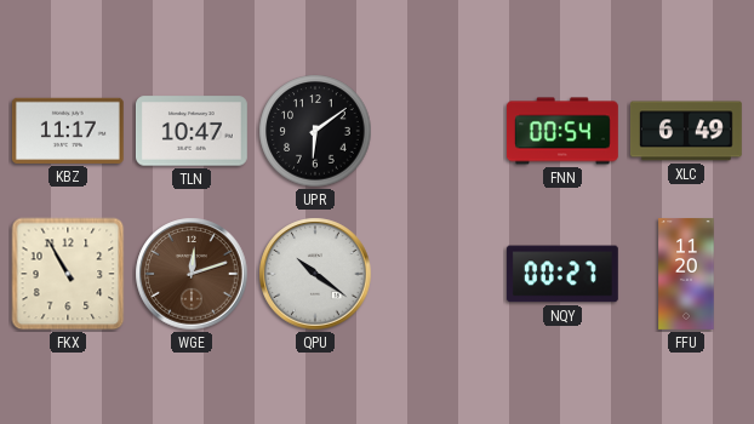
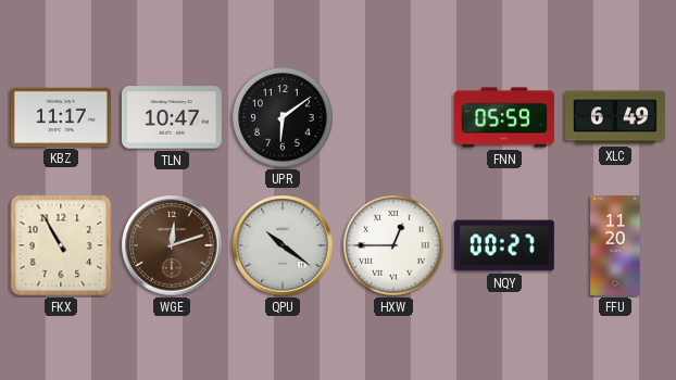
FNN: 00:54 -> 05:59 (504, 117)
HXW: none -> 12:45 (393, 245)
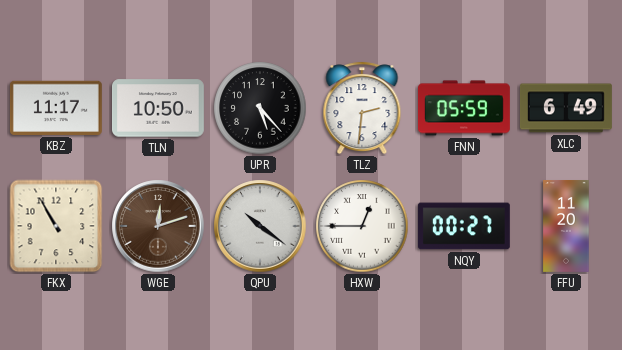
TLN: 10:47 -> 10:50 (158, 108)
UPR: 6:09 -> 5:23 (260, 108)
TLZ: none -> 2:31 (362, 108)
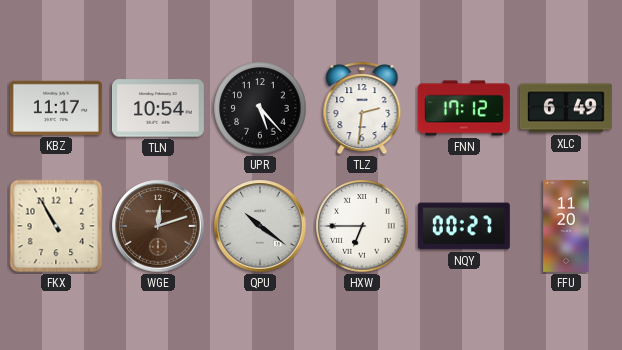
TLN: 10:50 -> 10:54 (158, 108)
FNN: 05:59 -> 17:12 (464, 108)
HXW: 12:45 -> 6:45 (362, 226)
